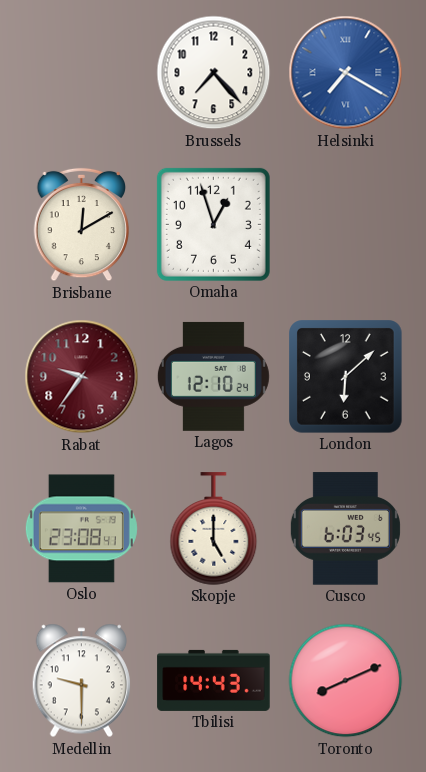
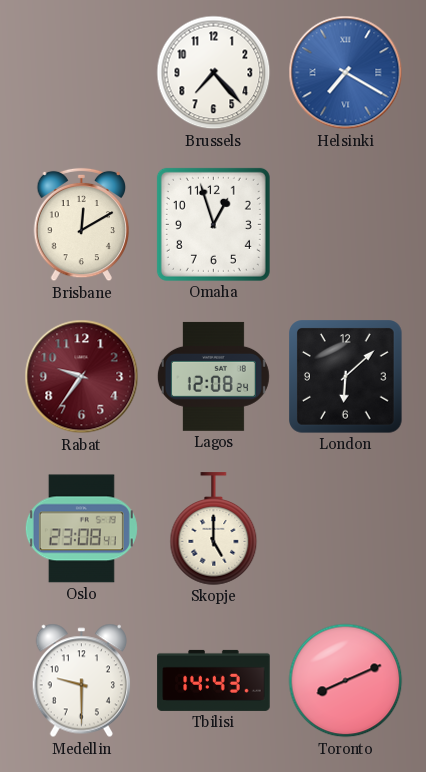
Lagos: 12:10 -> 12:08 (213, 376)
Cusco: 6:03 -> none (345, 529)
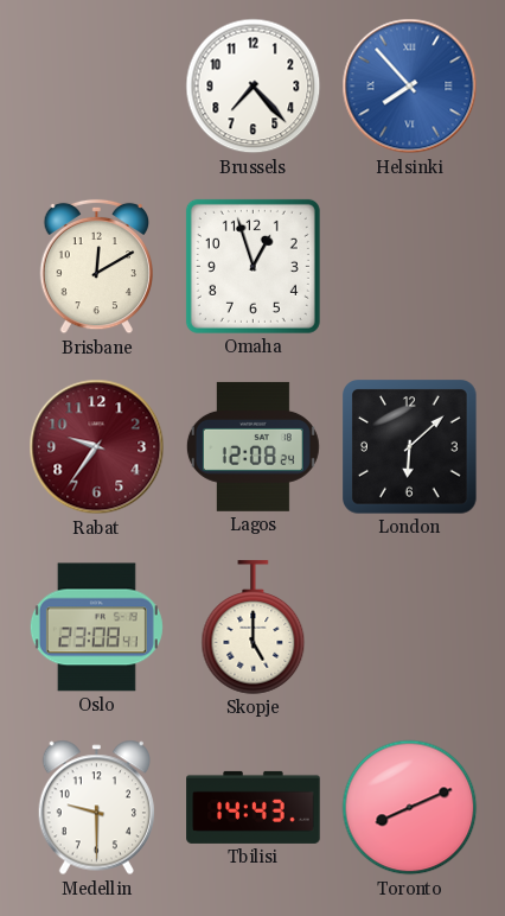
Helsinki: 7:20 -> 7:53 (410, 87)
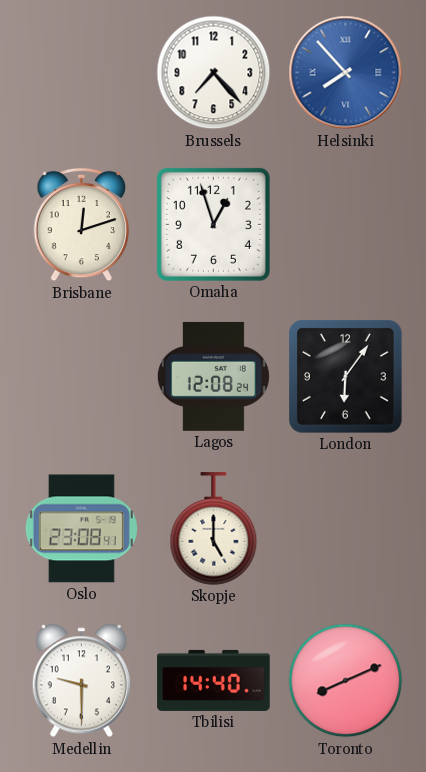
Brisbane: 12:10 -> 12:12 (81, 225)
Rabat: 9:36 -> none (97, 447)
London: 6:08 -> 6:06 (346, 377)
Tbilisi: 14:43 -> 14:40 (214, 680)
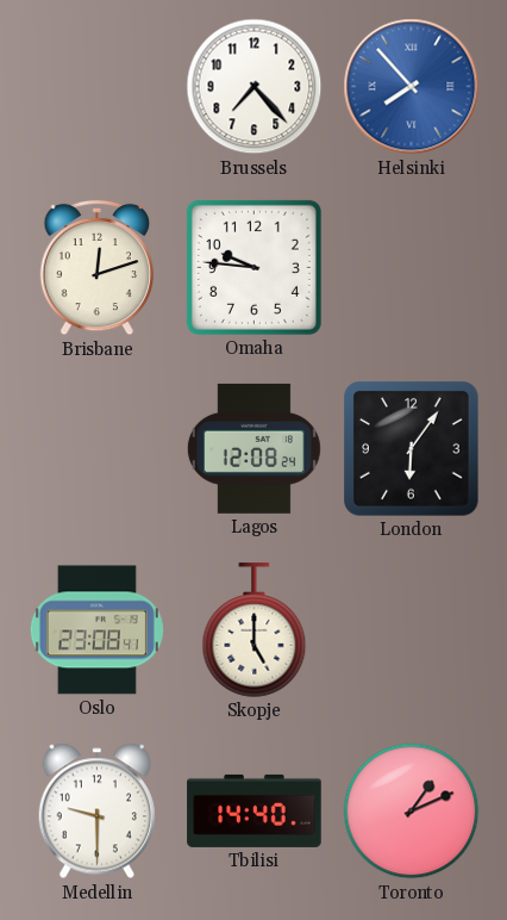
Omaha: 12:57 -> 9:46 (253, 267)
Toronto: 8:11 -> 1:11 (412, 812)
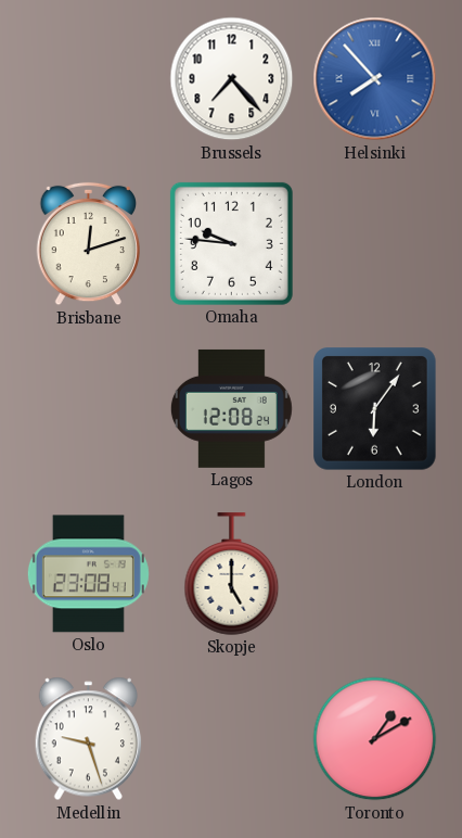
Medellin: 9:30 -> 9:27 (88, 739)
Tbilisi: 14:40 -> none (255, 810)
Toronto: 1:11 -> 1:10 (375, 739)
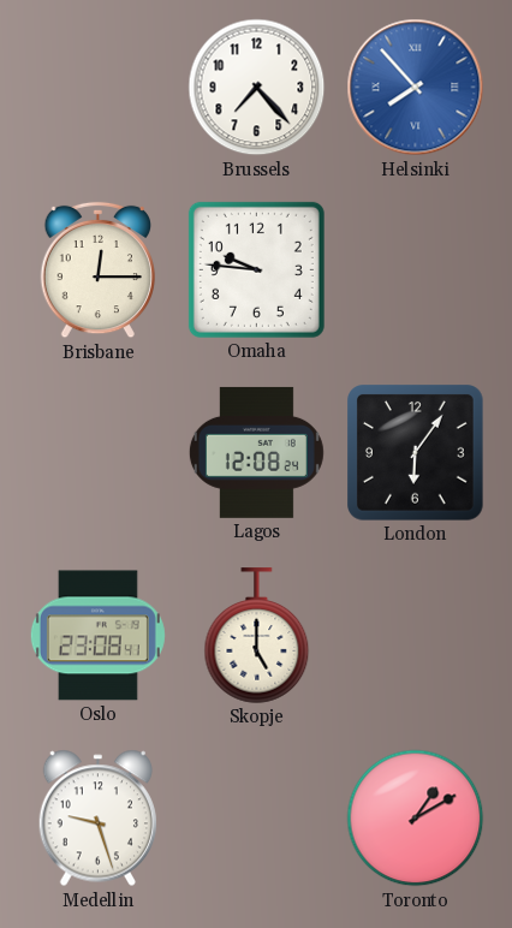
Brisbane: 12:12 -> 12:15 (97, 270)
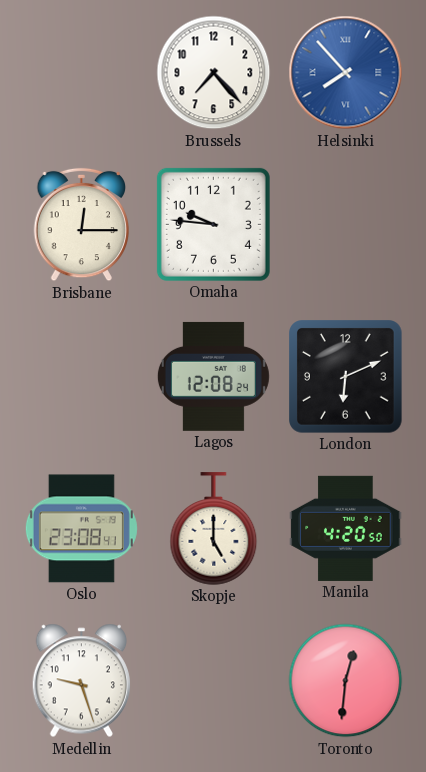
London: 6:06 -> 6:11 (346, 377)
Manila: none -> 4:20 (346, 528)
Toronto: 1:10 -> 12:31 (346, 681)
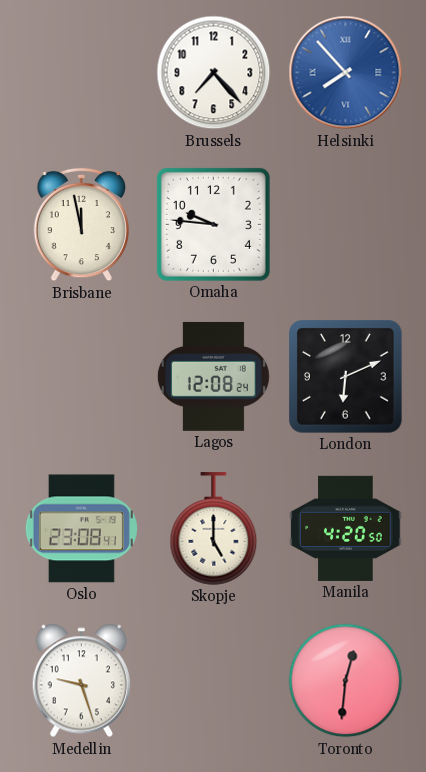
Brisbane: 12:15 -> 11:58 (81, 225)
